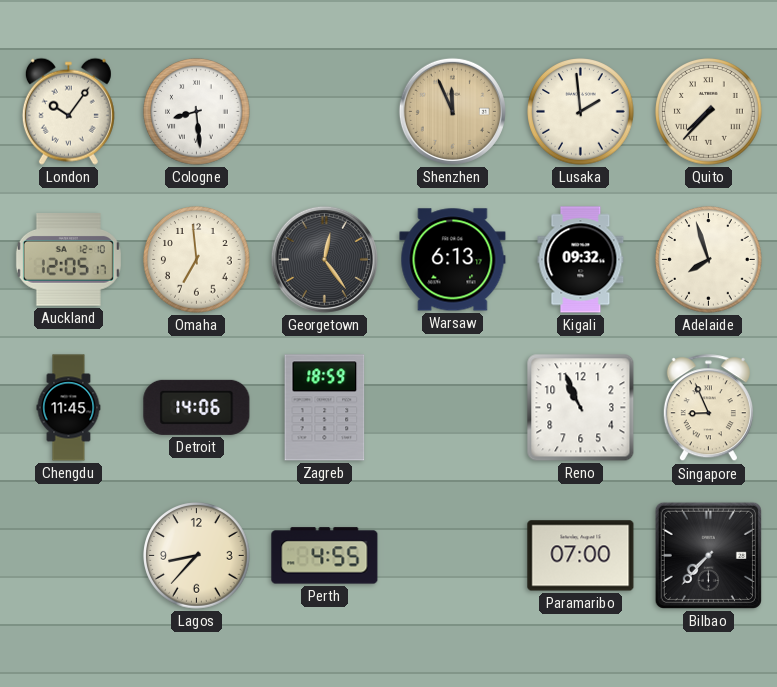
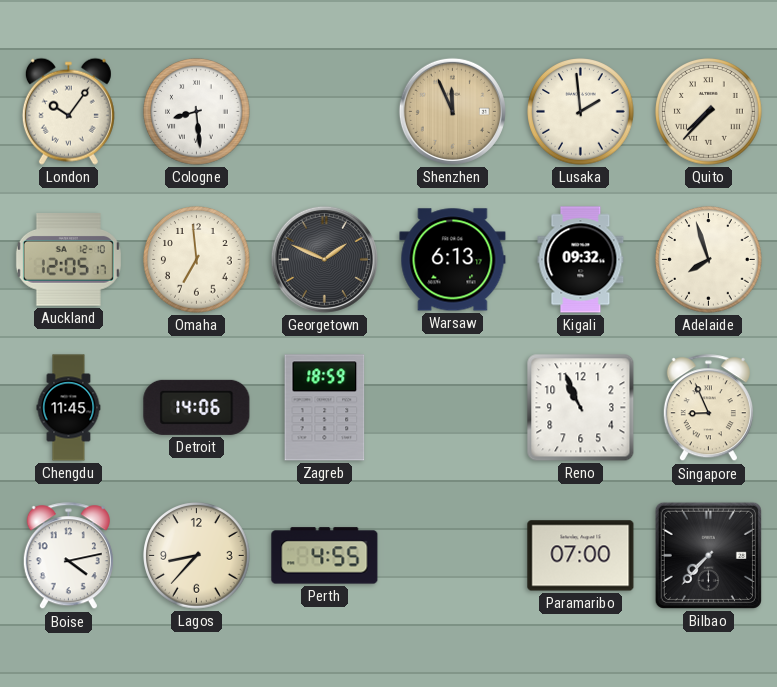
Georgetown: 12:24 -> 1:49 (324, 259)
Boise: none -> 4:13 (68, 556)
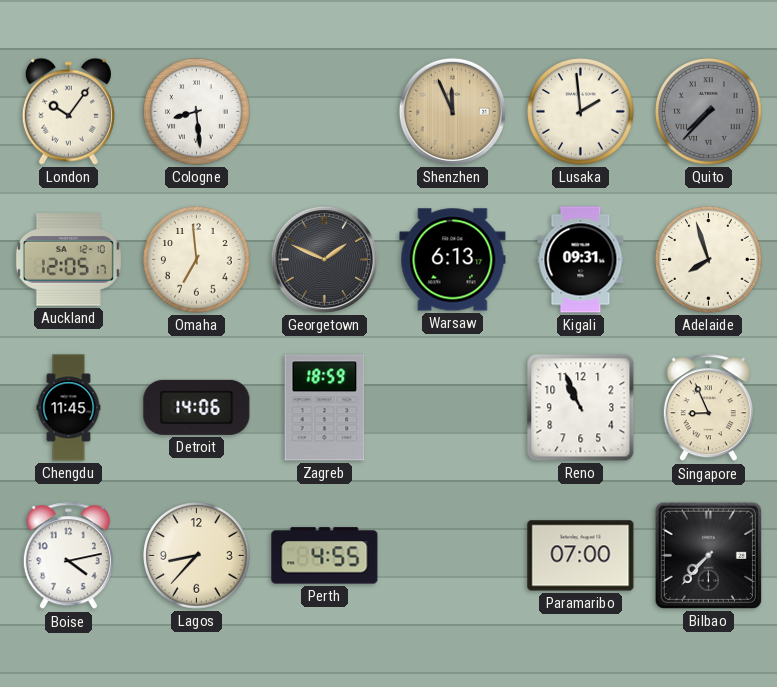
Quito dial: cream -> grey (709, 112)
Kigali: 09:32 -> 09:31 (581, 260)
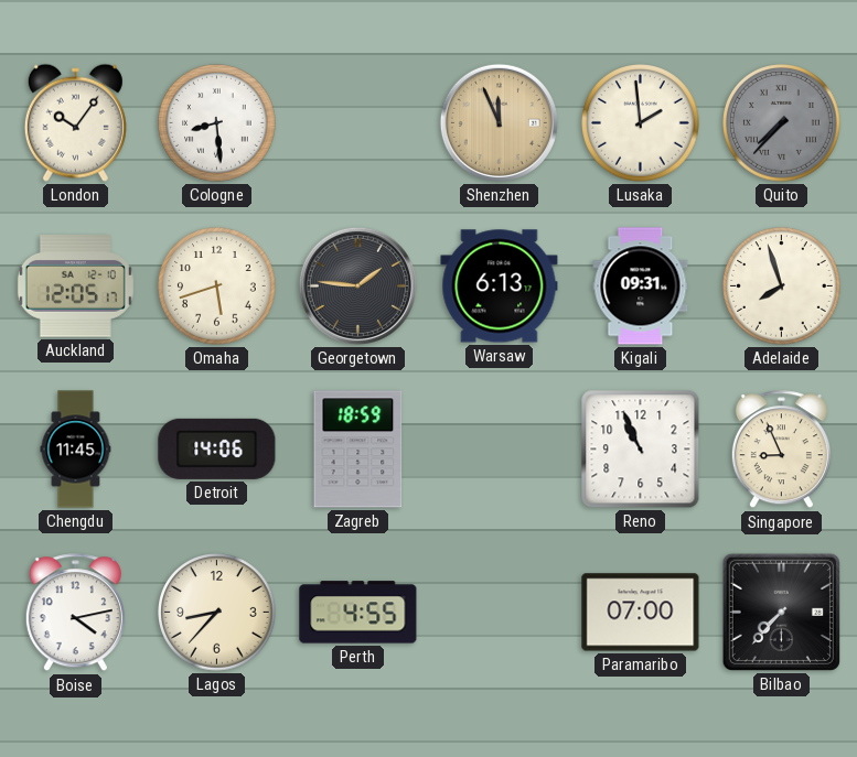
Omaha: 6:59 -> 5:42 (217, 286)
Georgetown: 1:49 -> 1:46 (357, 285)
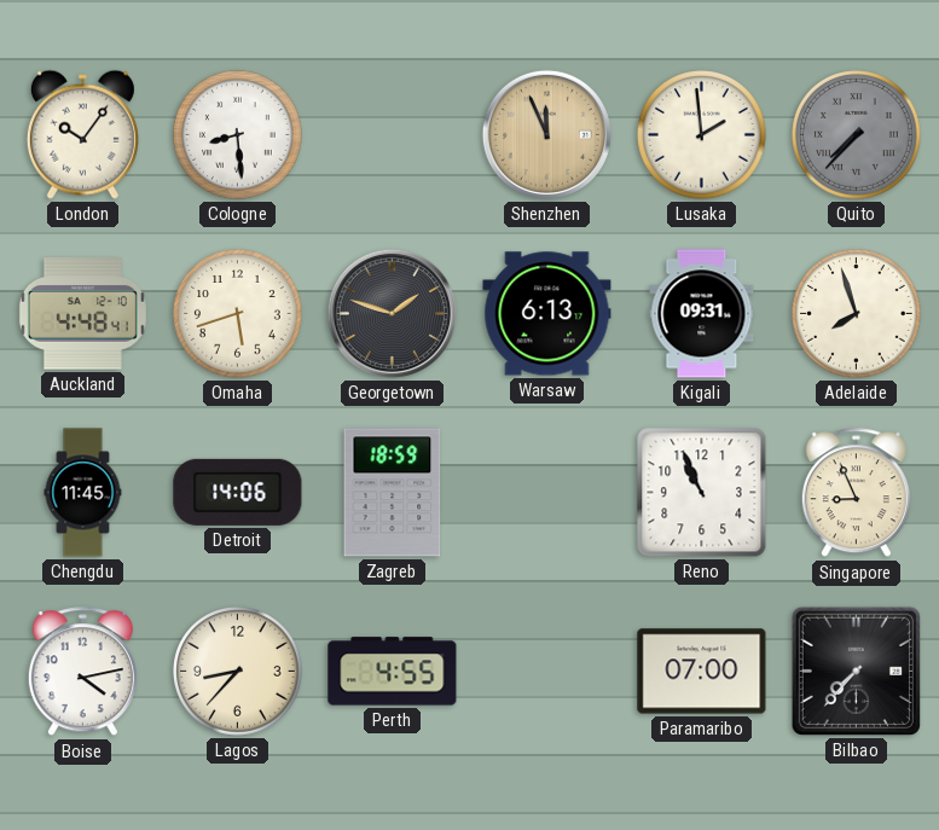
Auckland: 12:05 -> 4:48 (82, 314)
Georgetown: 1:46 -> 1:48 (392, 313)
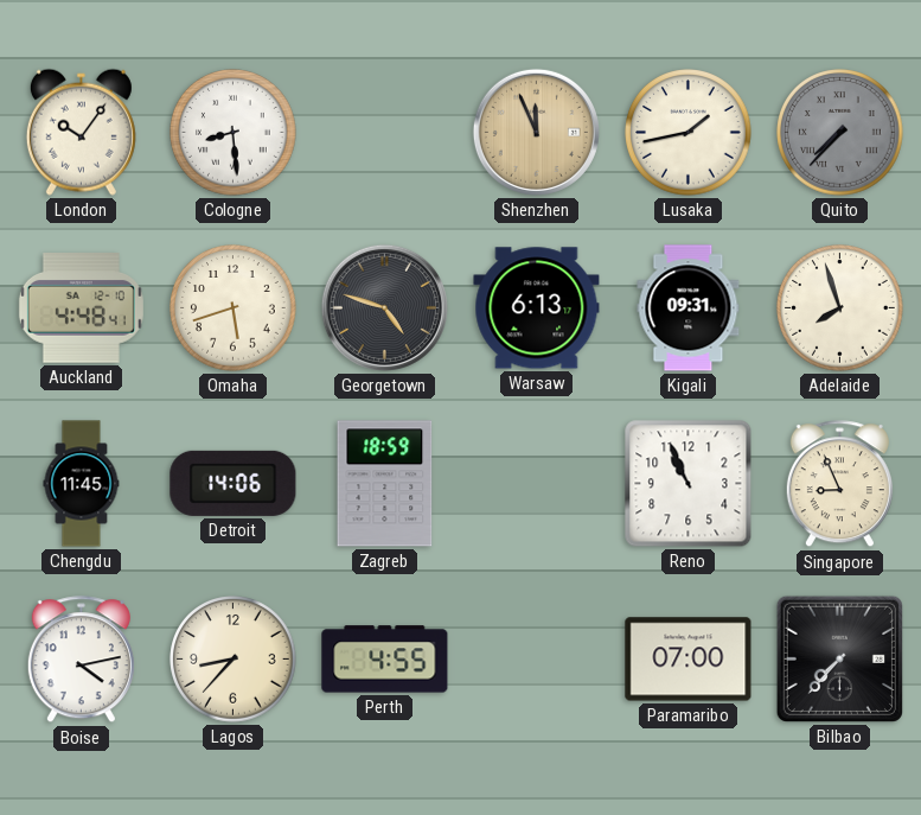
Lusaka: 1:59 -> 1:43 (689, 133)
Georgetown: 1:48 -> 4:48 (384, 307)
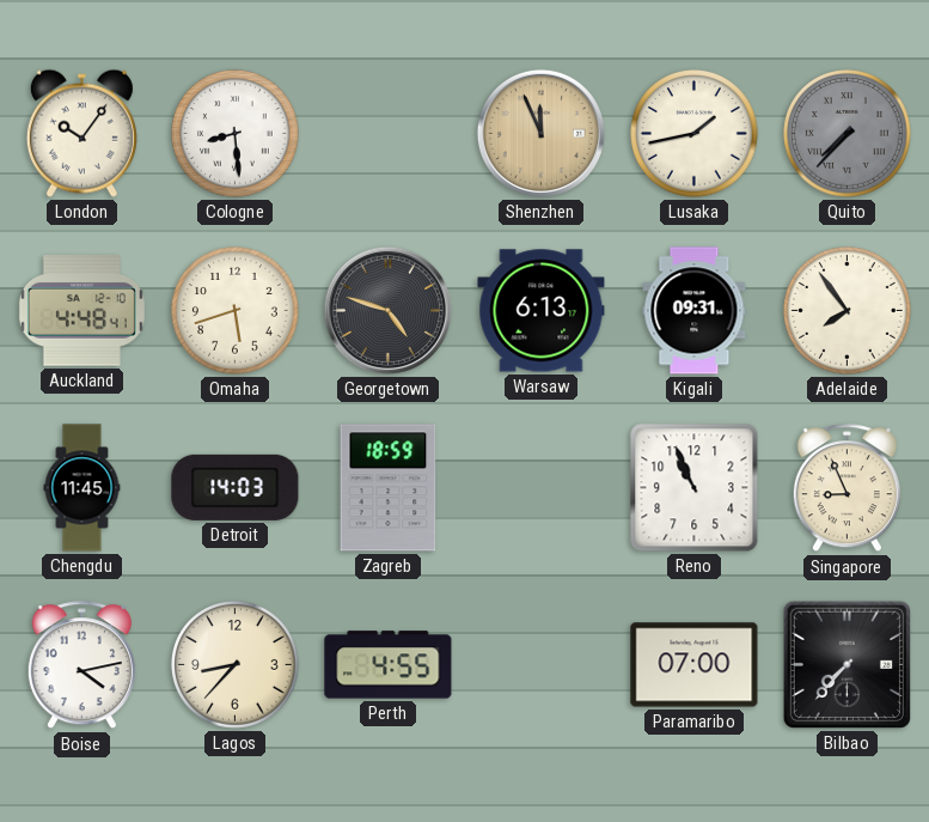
Adelaide: 7:57 -> 7:54 (848, 311)
Detroit: 14:06 -> 14:03 (236, 487)
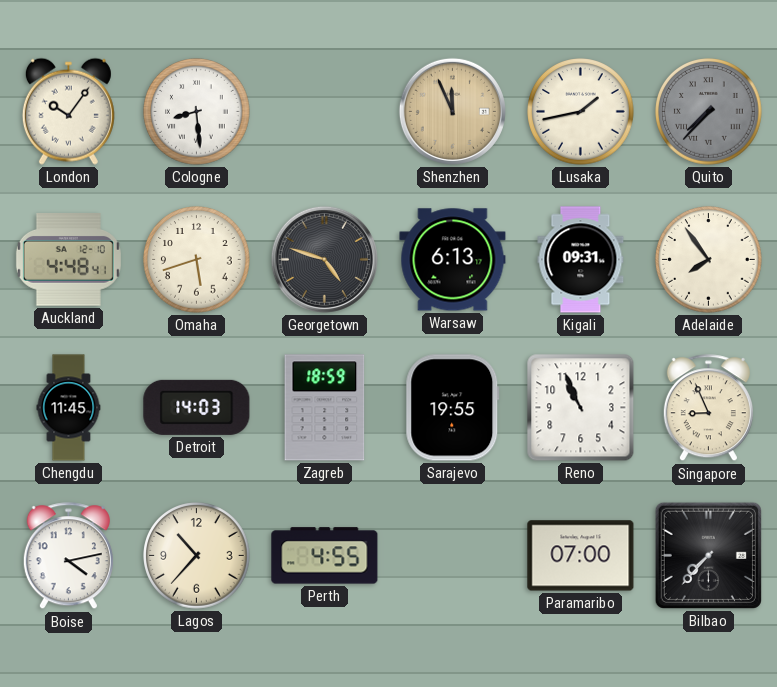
Sarajevo: none -> 19:55 (453, 408)
Lagos: 8:37 -> 10:37 (197, 556)
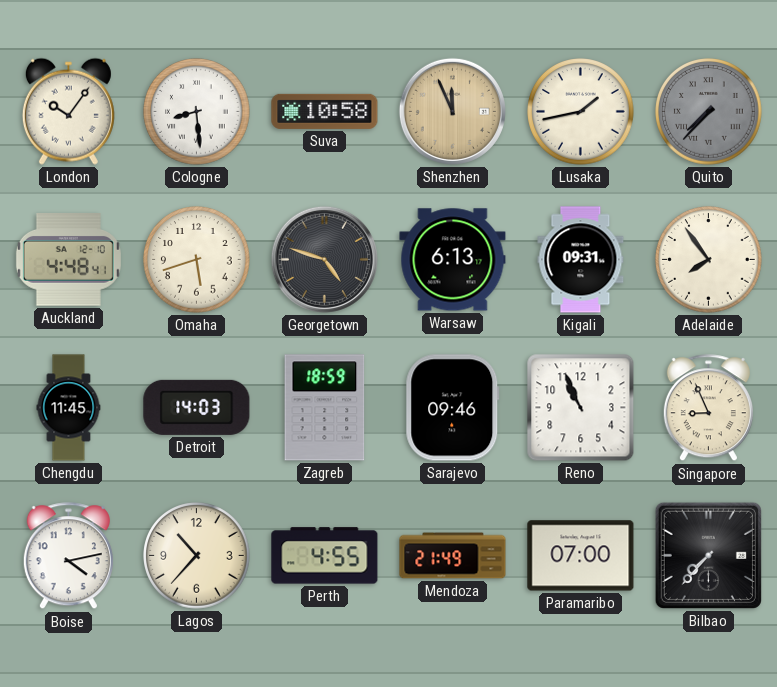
Suva: none -> 10:58 (325, 111)
Sarajevo: 19:55 -> 09:46 (453, 408)
Mendoza: none -> 21:49 (453, 556)
